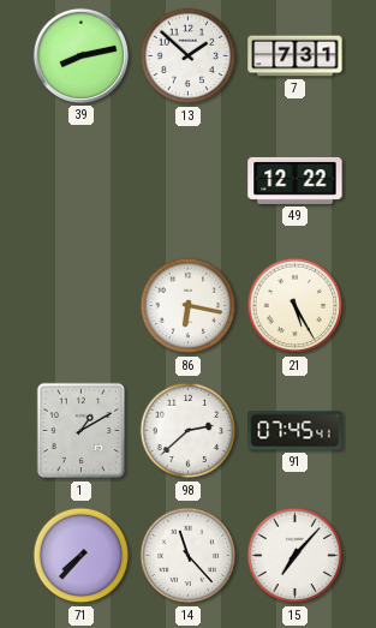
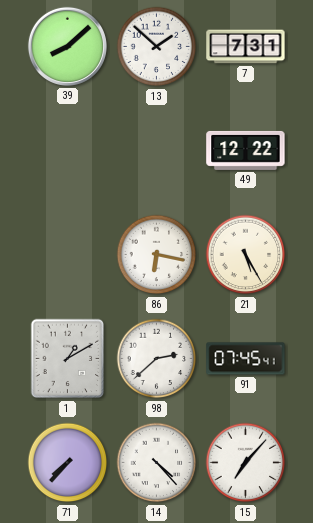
39: 8:13 -> 8:08 (67, 46)
14: 11:23 -> 4:23 (157, 463)
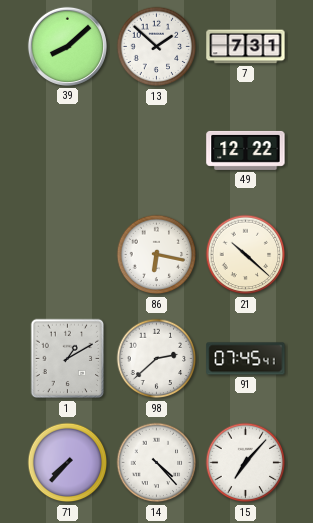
21: 5:25 -> 10:22 (246, 255)
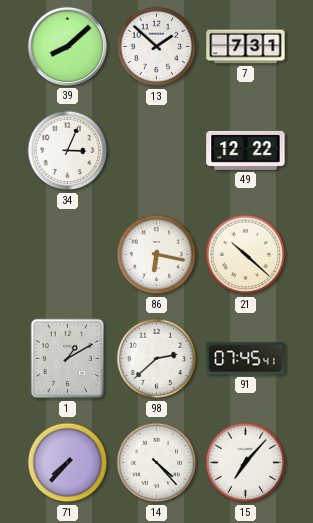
34: none -> 3:04 (68, 151)
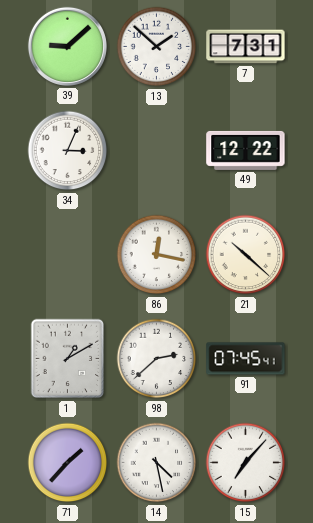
39: 8:08 -> 9:08 (67, 46)
86: 6:17 -> 12:17 (157, 255)
71: 7:37 -> 1:37 (68, 463)
14: 4:23 -> 4:28 (157, 463)
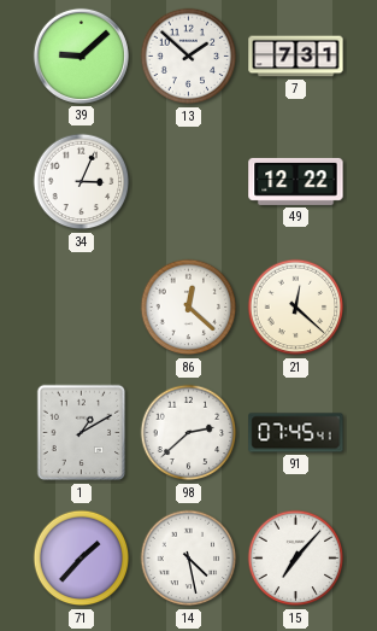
86: 12:17 -> 12:22 (189, 308)
21: 10:22 -> 12:22 (296, 308)
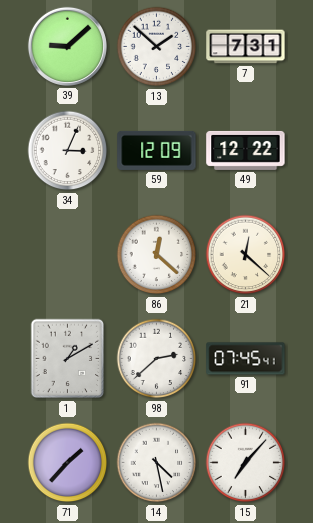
59: none -> 12:09 (157, 150)
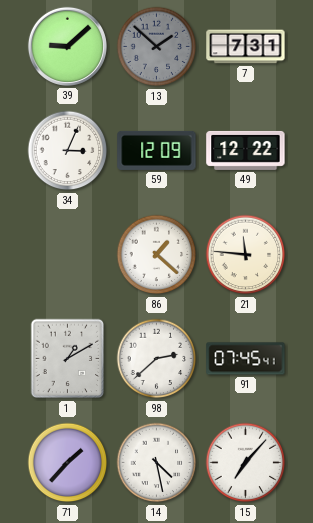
13 dial: white -> grey (157, 47)
86: 12:22 -> 1:22 (157, 255)
21: 12:22 -> 11:46 (246, 255)
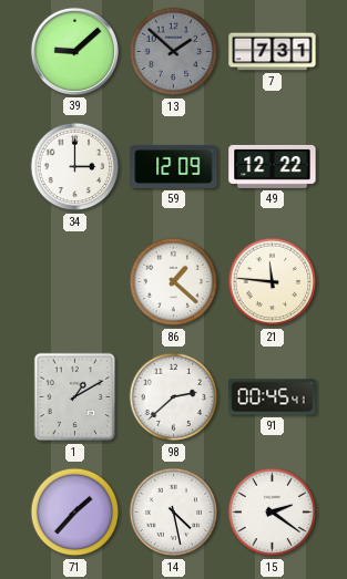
34: 3:04 -> 3:00 (75, 167)
91: 07:45 -> 00:45 (273, 397)
15: 7:07 -> 2:21 (273, 513)
